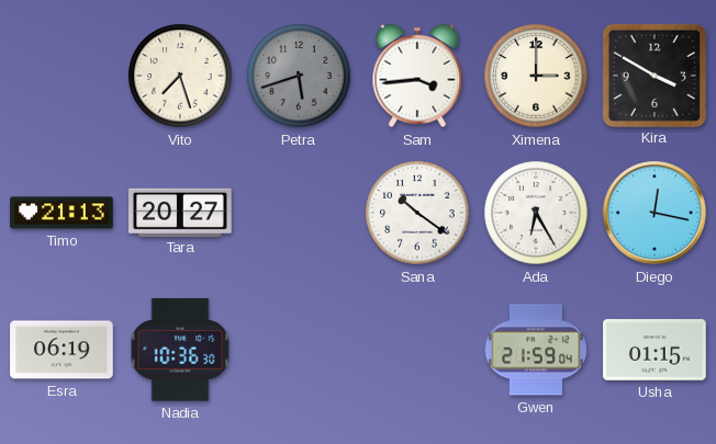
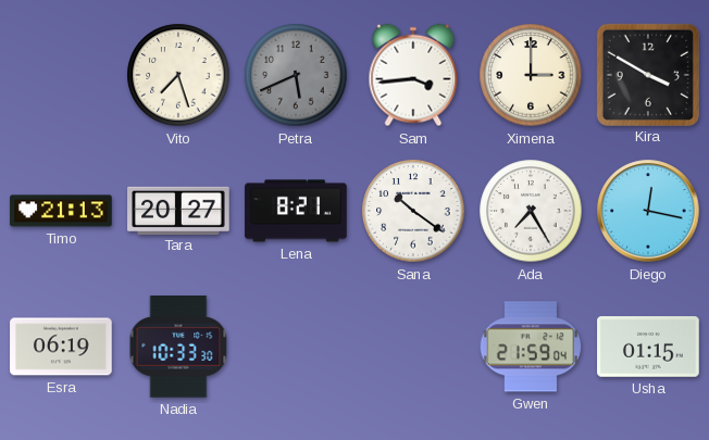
Petra: 5:42 -> 5:41 (296, 75)
Lena: none -> 8:21 (296, 211)
Ada: 6:25 -> 7:25 (531, 211)
Nadia: 10:36 -> 10:33 (178, 347)
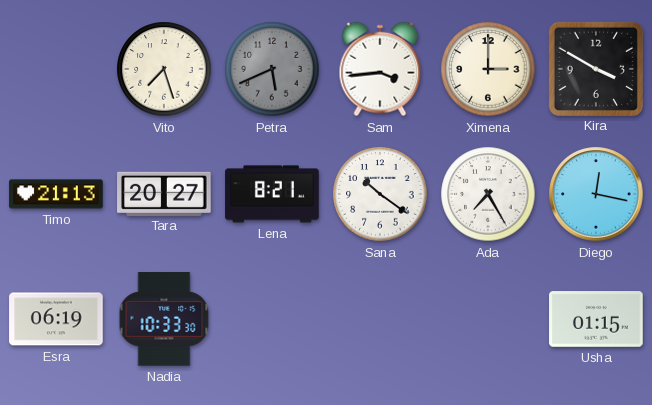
Gwen: 21:59 -> none (531, 347)
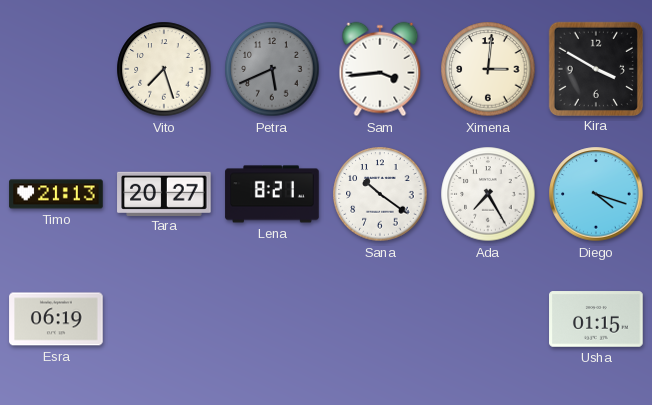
Ximena: 3:00 -> 3:01 (488, 69)
Diego: 12:17 -> 4:18 (596, 194)
Nadia: 10:33 -> none (164, 319)
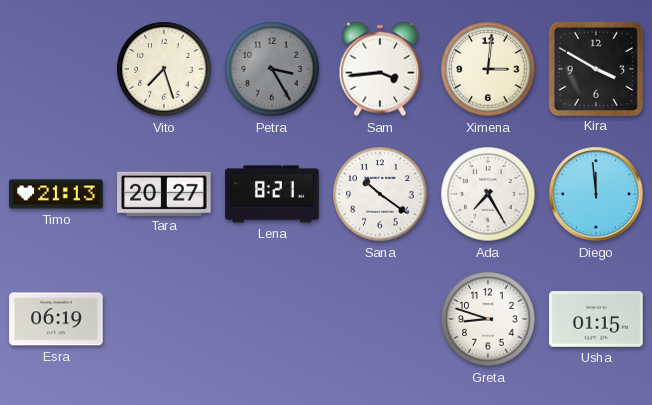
Petra: 5:41 -> 3:25 (272, 69)
Diego: 4:18 -> 11:59 (596, 194)
Greta: none -> 8:48 (488, 319)
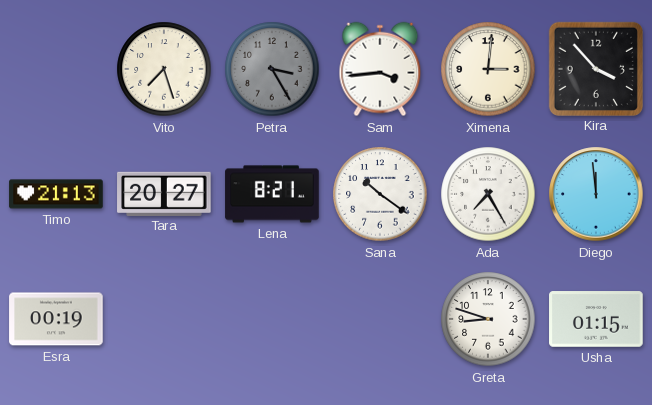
Kira: 3:50 -> 3:53 (595, 68)
Esra: 06:19 -> 00:19 (56, 319)
